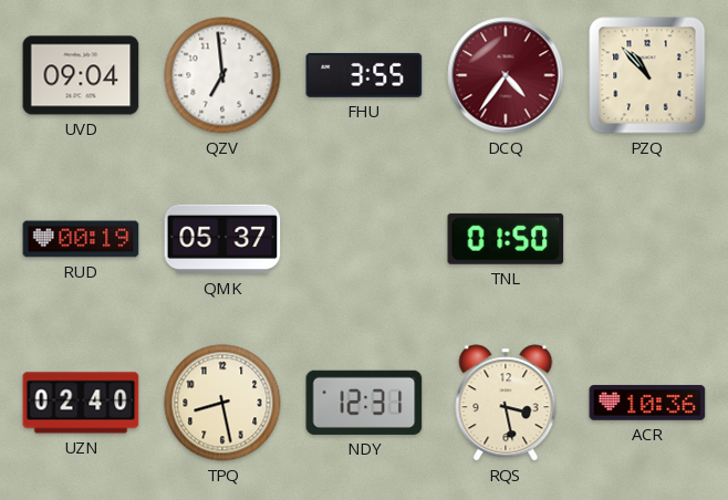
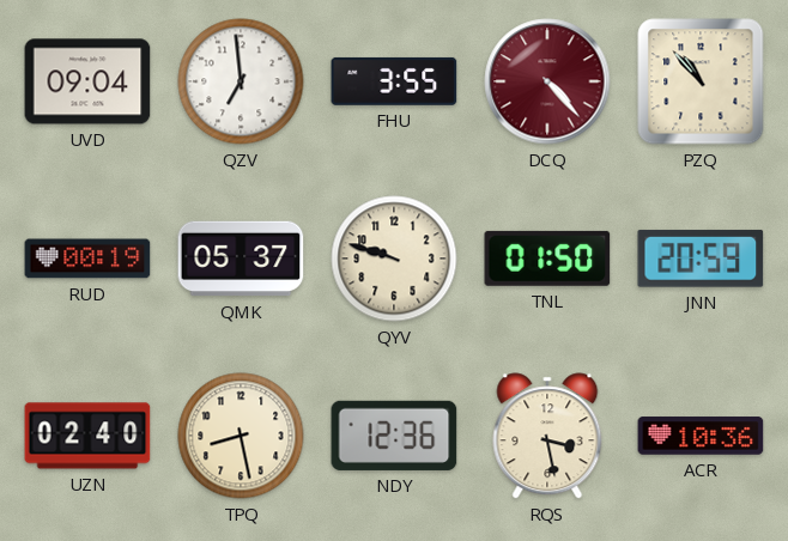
DCQ: 4:36 -> 4:23 (547, 81)
QYV: none -> 9:48 (394, 259)
JNN: none -> 20:59 (701, 259)
NDY: 12:31 -> 12:36 (394, 436)
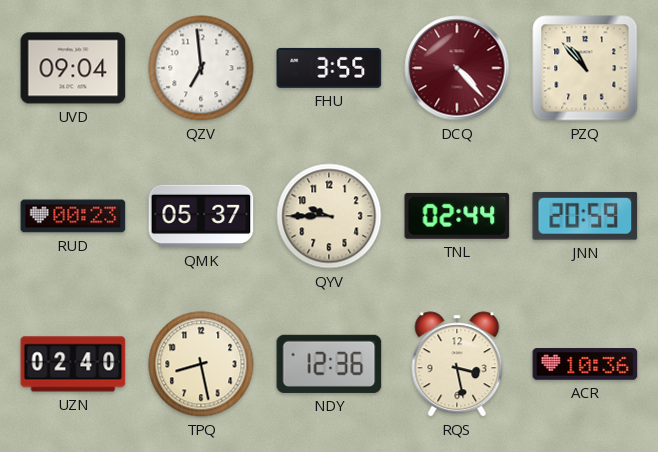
RUD: 00:19 -> 00:23 (73, 216)
QYV: 9:48 -> 9:45 (329, 216)
TNL: 01:50 -> 02:44 (457, 216)
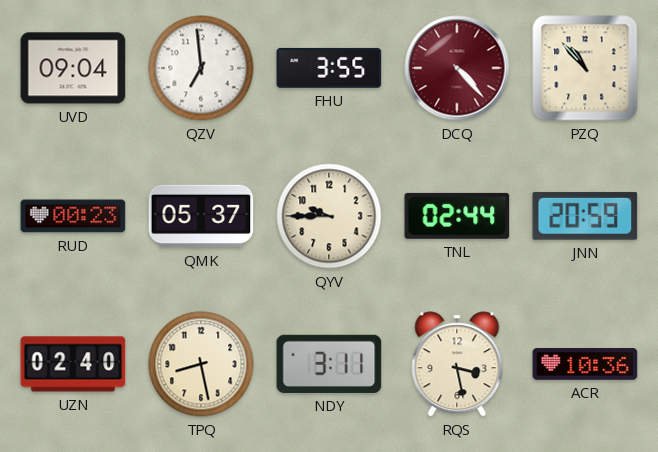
NDY: 12:36 -> 3:11 (329, 364)
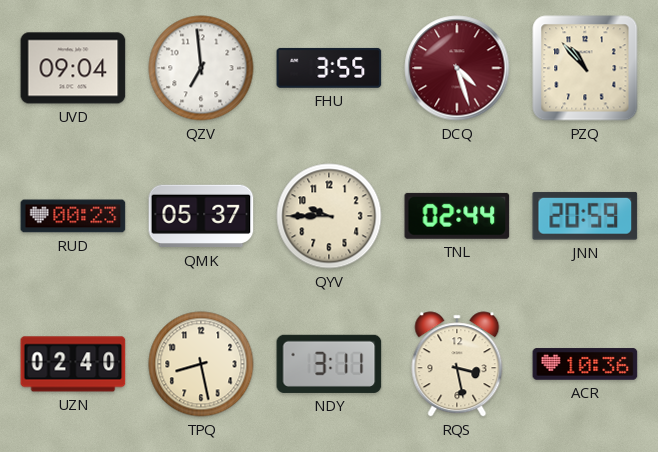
DCQ: 4:23 -> 4:27 (457, 68)
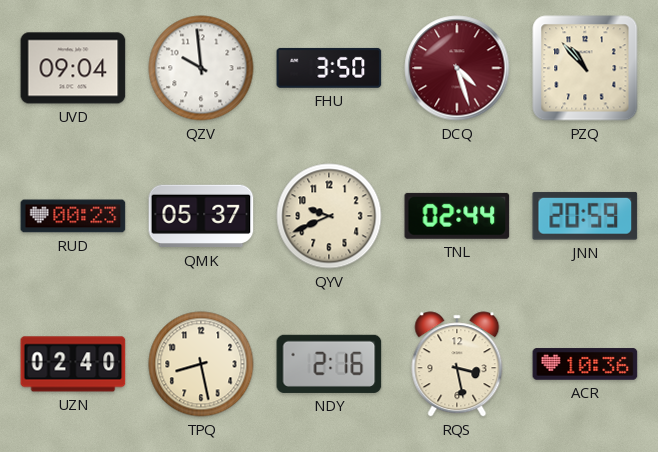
QZV: 6:59 -> 9:59 (201, 68)
FHU: 3:55 -> 3:50 (329, 68)
QYV: 9:45 -> 9:41 (329, 216)
NDY: 3:11 -> 2:16 (329, 364)
